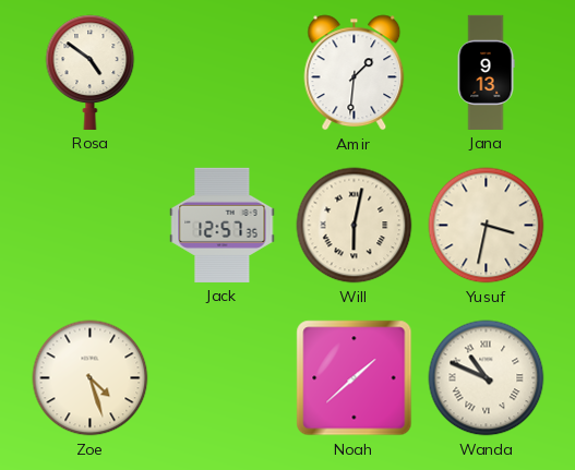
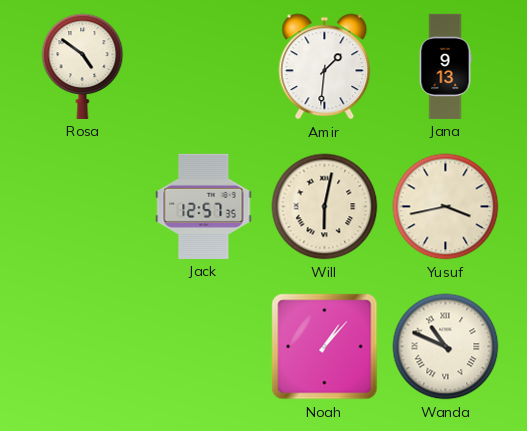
Yusuf: 3:32 -> 3:43 (446, 207)
Zoe: 4:27 -> none (91, 378)
Noah: 1:38 -> 1:07 (325, 347)
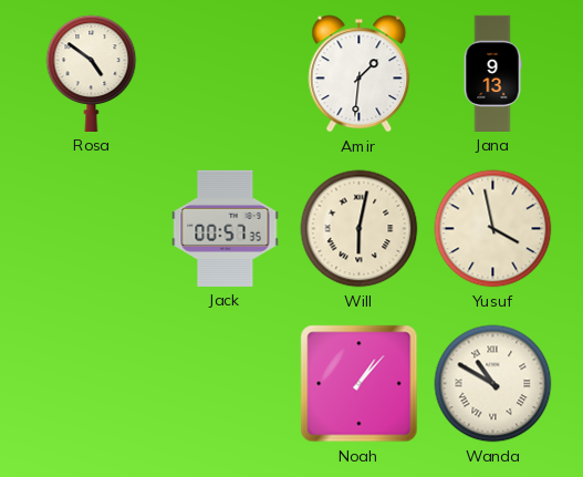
Jack: 12:57 -> 00:57 (226, 228)
Yusuf: 3:43 -> 3:58 (493, 229)
Wanda: 10:49 -> 10:50 (493, 384)
